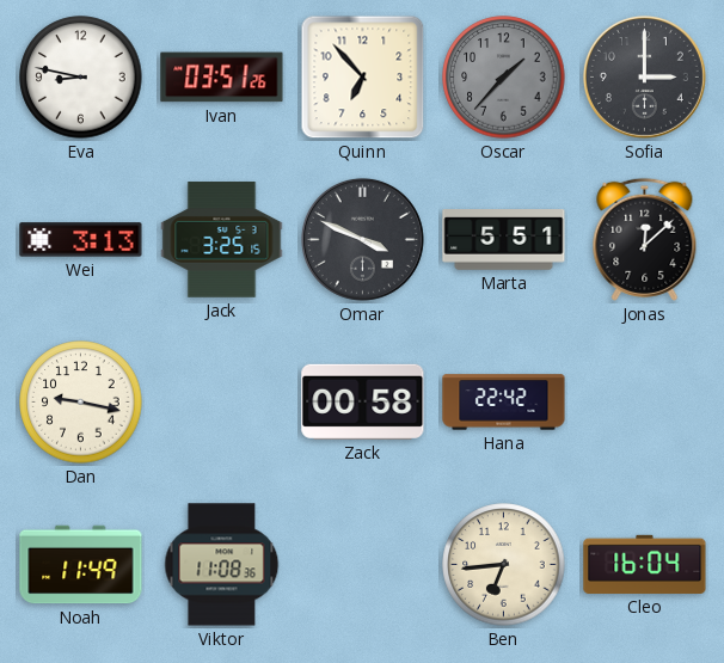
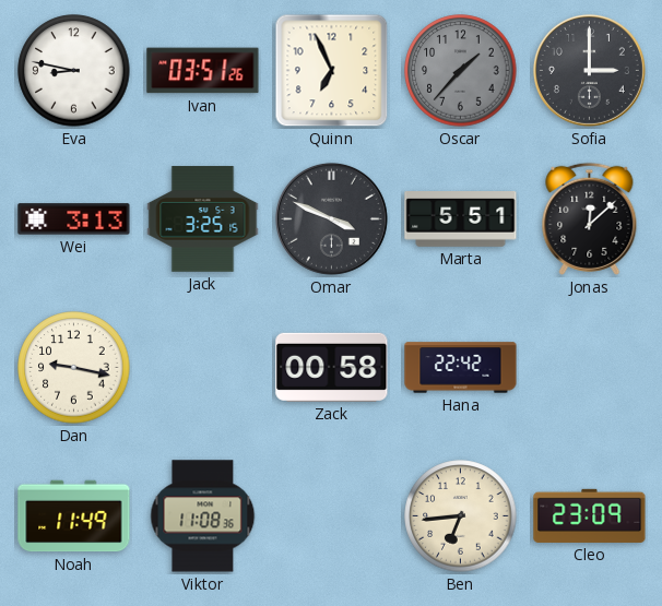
Quinn: 6:53 -> 6:56 (332, 71)
Cleo: 16:04 -> 23:09 (590, 515)
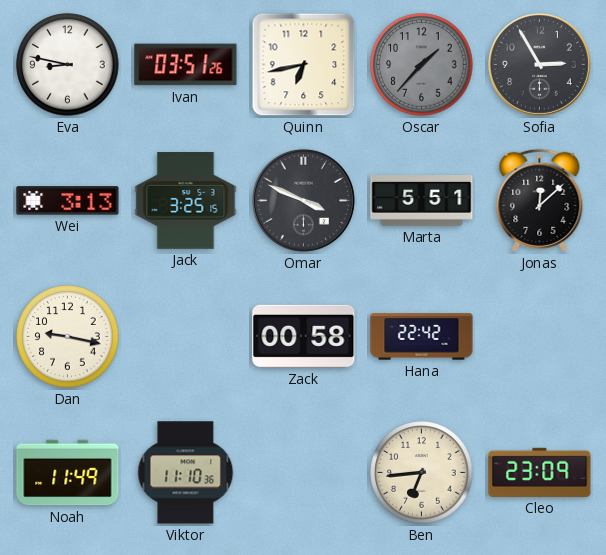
Quinn: 6:56 -> 6:43 (304, 65)
Sofia: 3:00 -> 2:55 (539, 64)
Viktor: 11:08 -> 11:10 (186, 473)
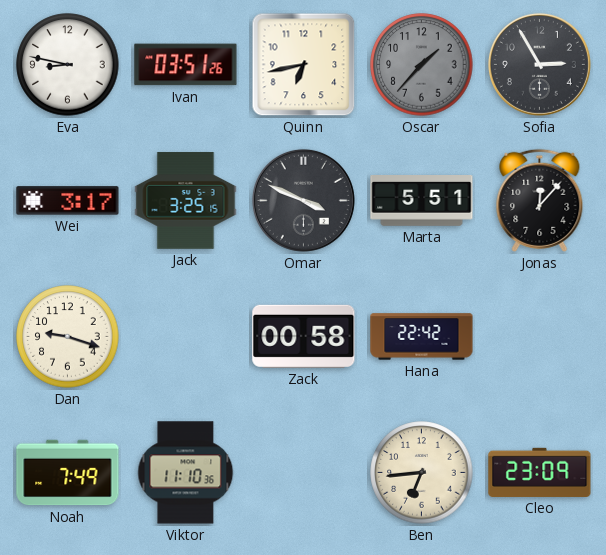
Wei: 3:13 -> 3:17 (68, 201)
Jonas: 12:08 -> 12:07 (540, 200)
Dan: 9:17 -> 9:18 (68, 337)
Noah: 11:49 -> 7:49 (68, 473)
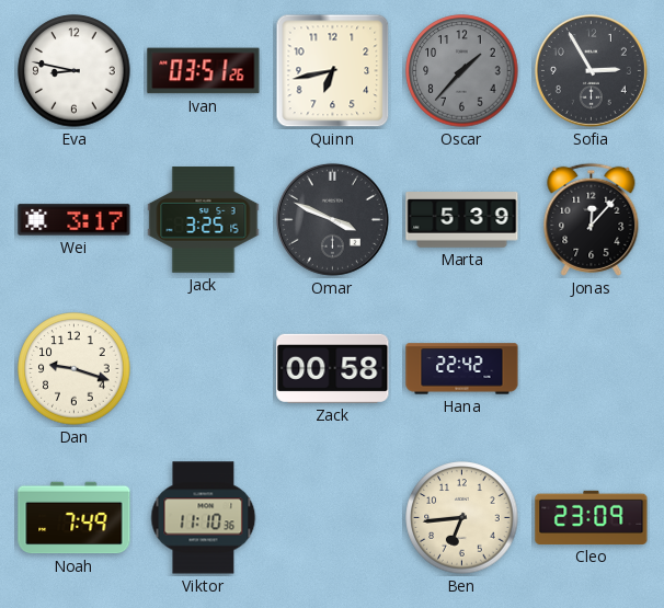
Marta: 5:51 -> 5:39 (462, 220)
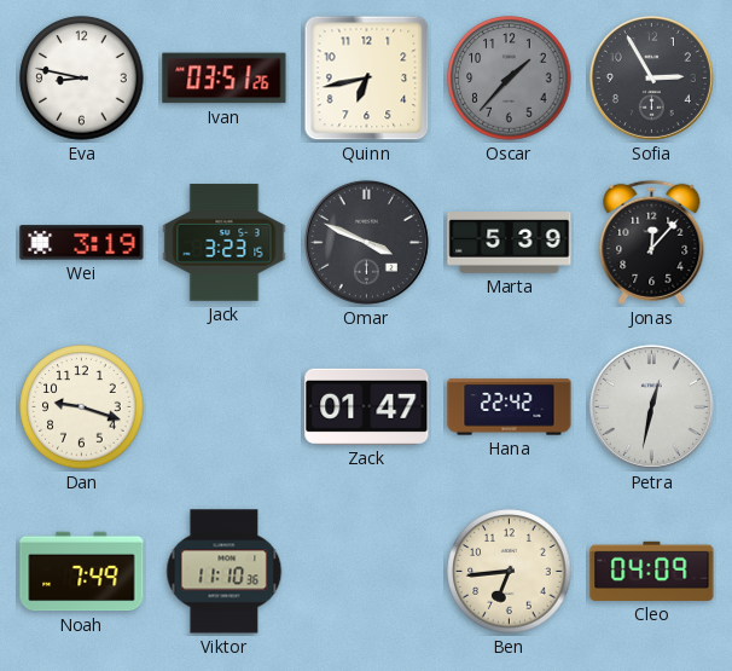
Wei: 3:17 -> 3:19 (82, 243)
Jack: 3:25 -> 3:23 (225, 243)
Zack: 00:58 -> 01:47 (367, 406)
Petra: none -> 12:32 (651, 406)
Cleo: 23:09 -> 04:09 (652, 571)
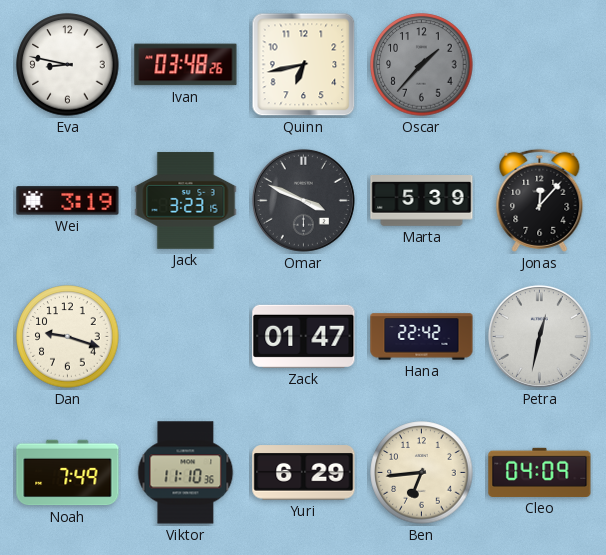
Ivan: 03:51 -> 03:48 (186, 65)
Sofia: 2:55 -> none (651, 77)
Yuri: none -> 6:29 (304, 473)
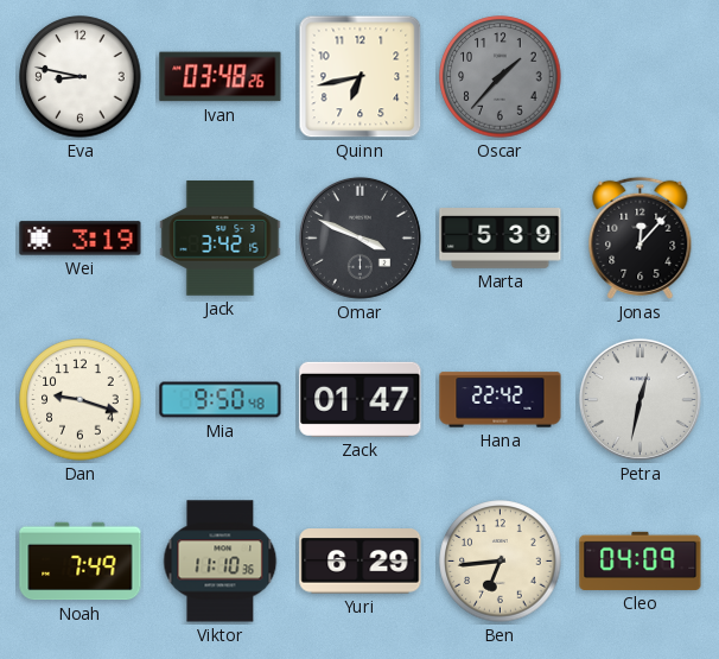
Jack: 3:23 -> 3:42 (221, 239)
Mia: none -> 9:50 (221, 400)
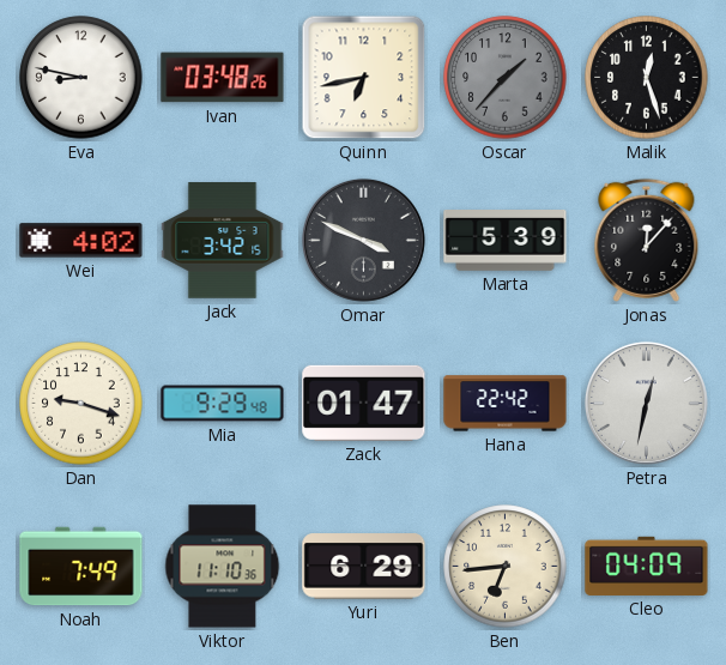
Malik: none -> 12:27 (647, 78)
Wei: 3:19 -> 4:02 (81, 241)
Mia: 9:50 -> 9:29 (223, 404)
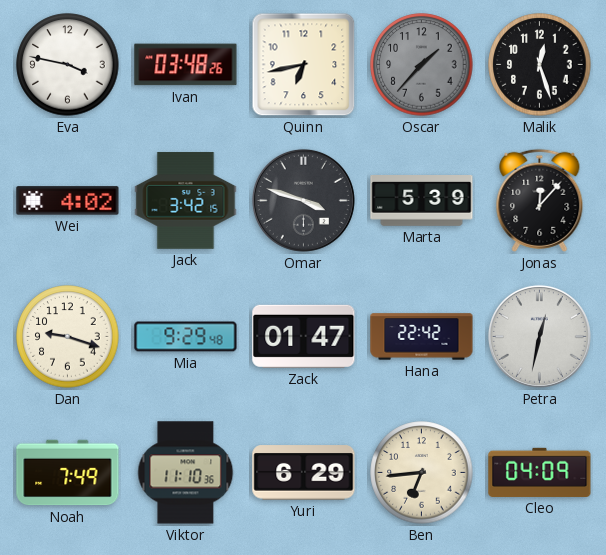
Eva: 8:47 -> 3:47 (68, 65)
Omar: 3:49 -> 3:48 (303, 200)
